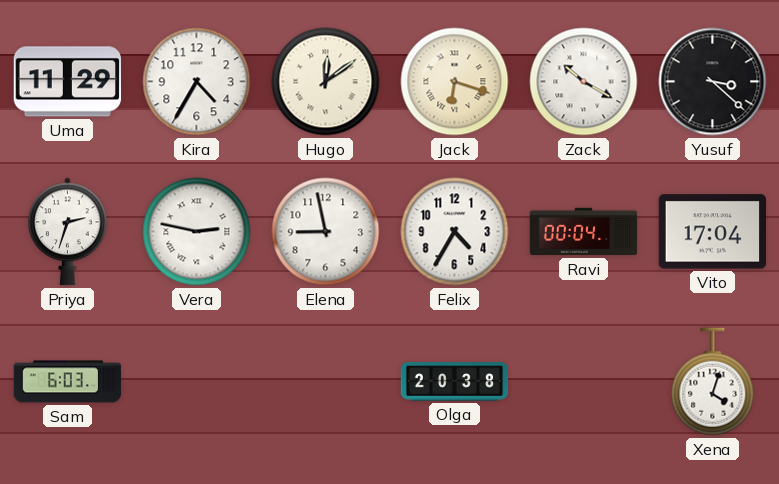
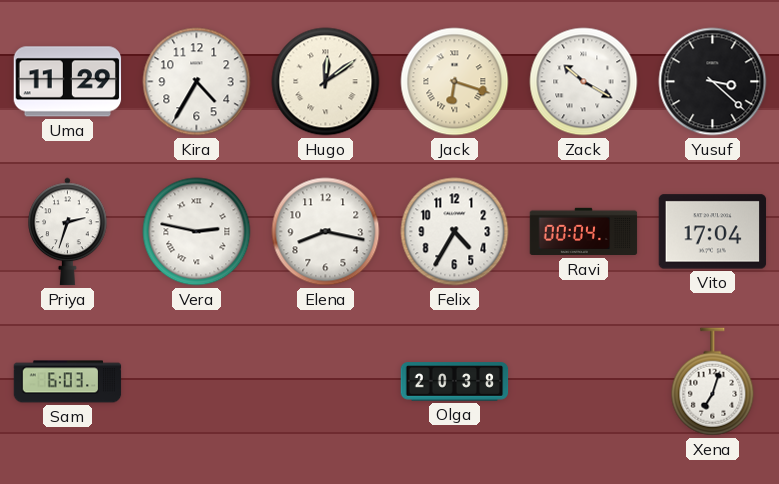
Elena: 8:58 -> 8:17 (326, 232)
Xena: 4:03 -> 7:03 (713, 382)
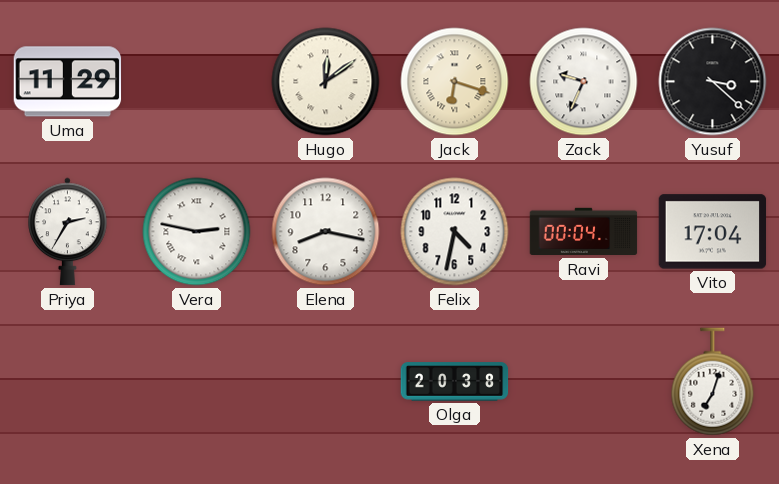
Kira: 4:35 -> none (197, 82)
Zack: 10:20 -> 9:34 (584, 82)
Priya: 2:33 -> 2:35 (68, 232)
Felix: 4:35 -> 4:32 (455, 232)
Sam: 6:03 -> none (68, 382)
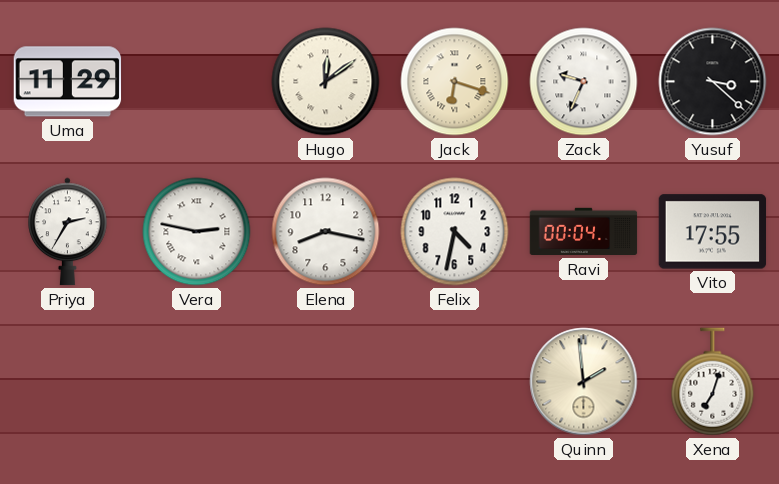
Vito: 17:04 -> 17:55 (713, 232)
Olga: 20:38 -> none (455, 382)
Quinn: none -> 1:59 (584, 382)
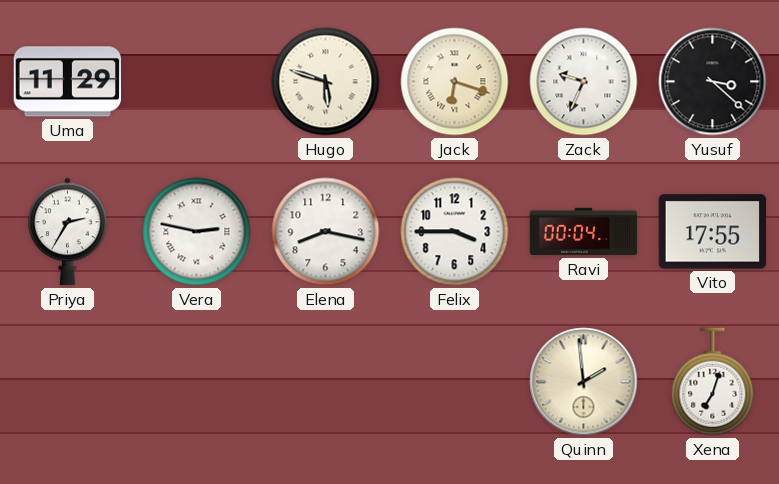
Hugo: 12:09 -> 5:48 (326, 82)
Felix: 4:32 -> 3:45 (455, 232)
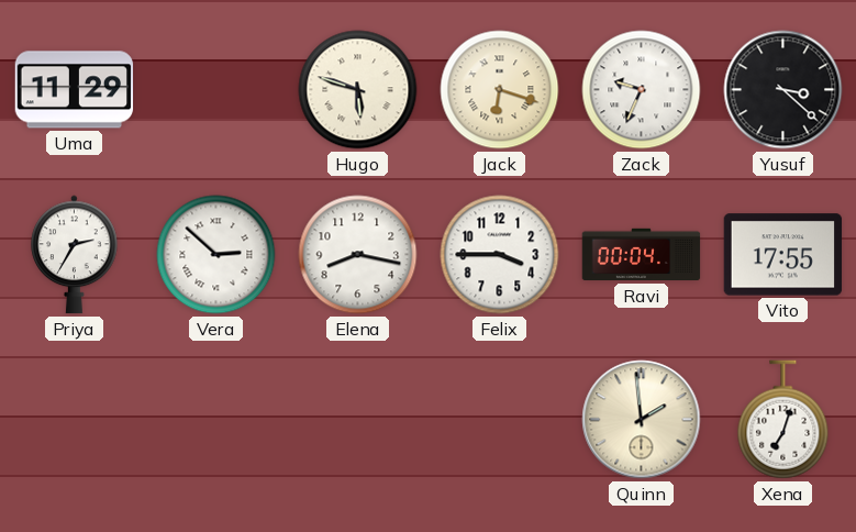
Vera: 2:47 -> 2:52 (216, 255)
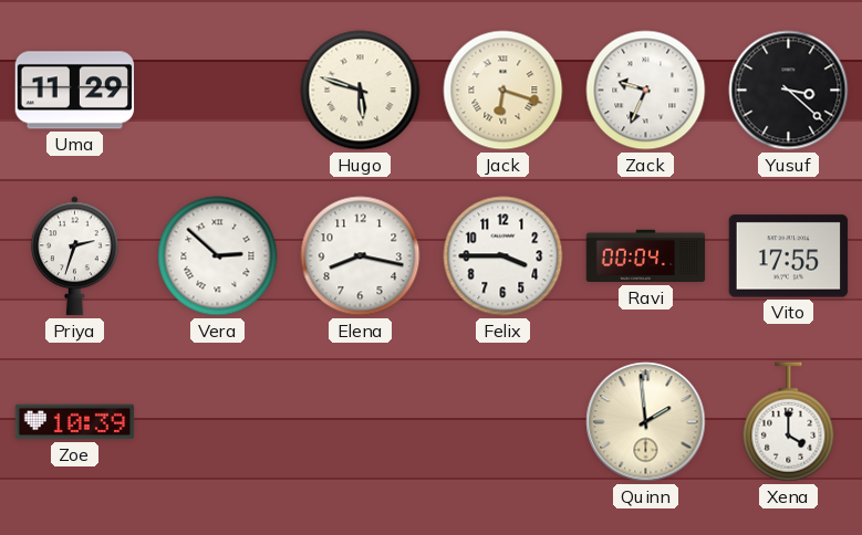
Priya: 2:35 -> 2:33 (75, 256)
Zoe: none -> 10:39 (75, 422)
Xena: 7:03 -> 4:00 (789, 422)
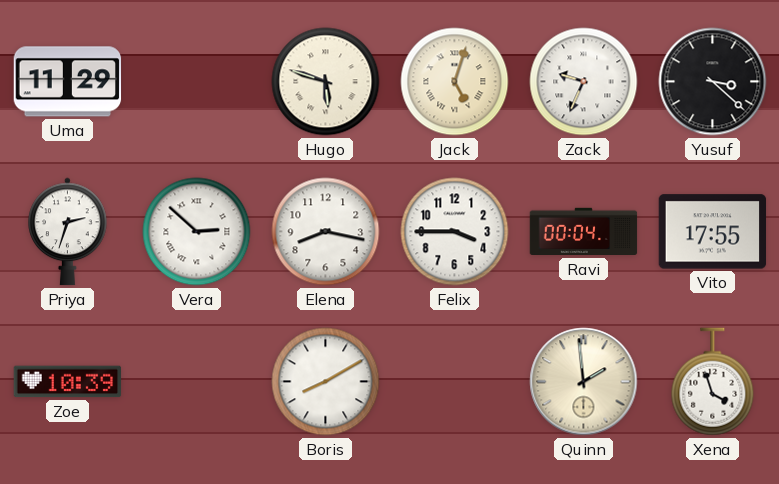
Jack: 6:18 -> 5:03 (455, 82)
Boris: none -> 8:10 (326, 382)
Xena: 4:00 -> 3:57 (713, 382)
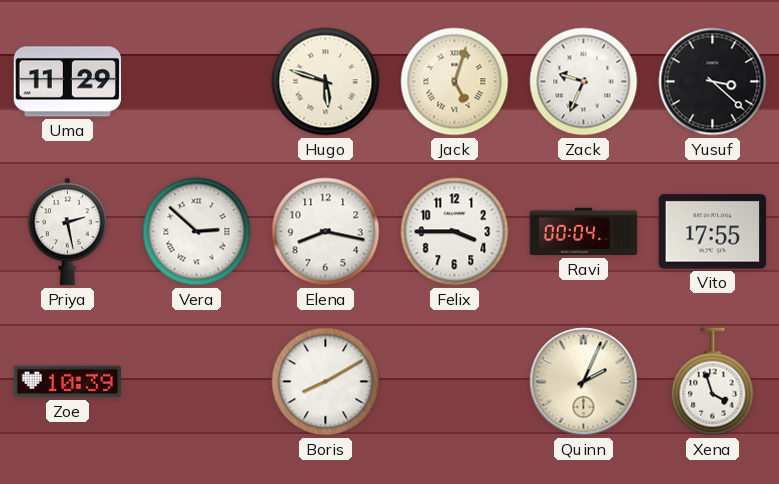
Priya: 2:33 -> 2:28 (68, 232)
Quinn: 1:59 -> 2:04 (584, 382)
